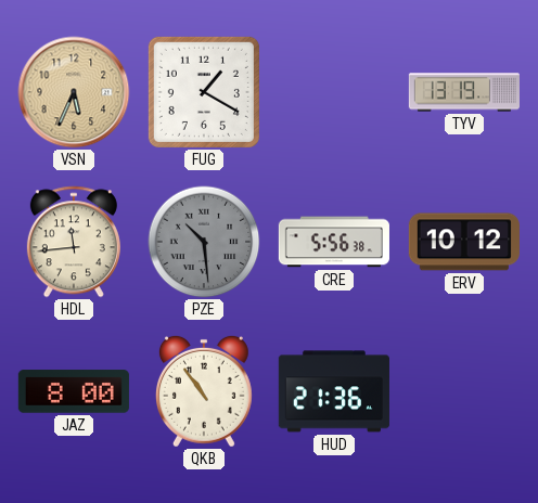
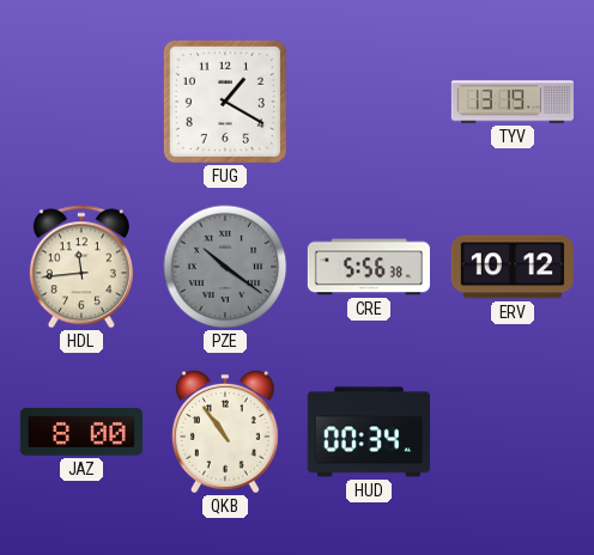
VSN: 5:34 -> none (74, 92)
PZE: 10:29 -> 10:21 (225, 267)
HUD: 21:36 -> 00:34 (369, 432)
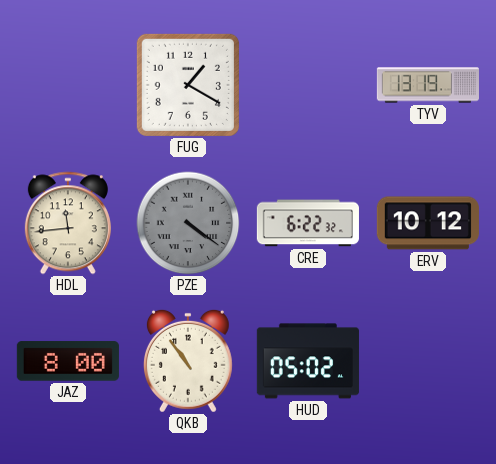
PZE: 10:21 -> 4:21 (188, 223)
CRE: 5:56 -> 6:22 (308, 223)
HUD: 00:34 -> 05:02 (308, 361)
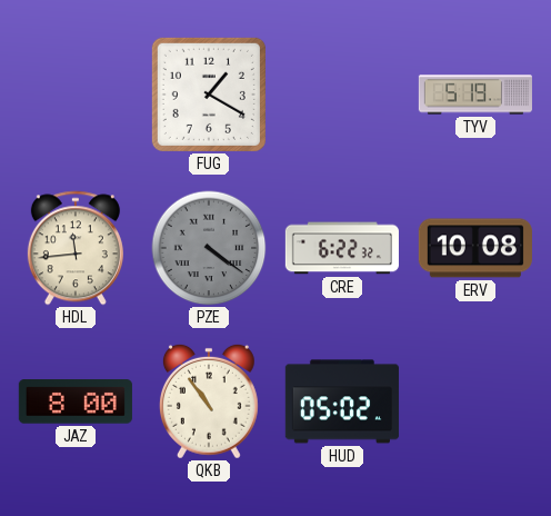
TYV: 13:19 -> 5:19 (475, 95)
ERV: 10:12 -> 10:08 (475, 248)
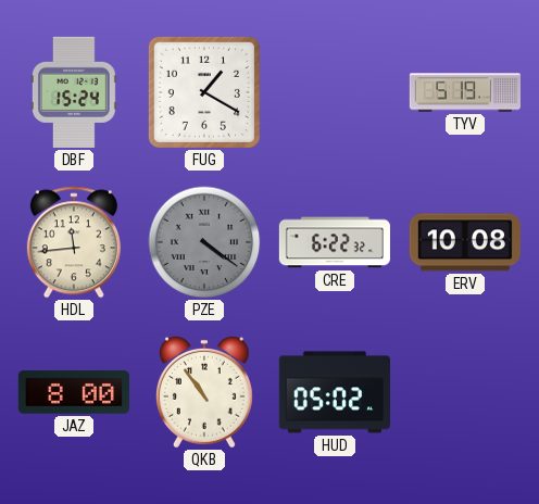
DBF: none -> 15:24 (74, 92)
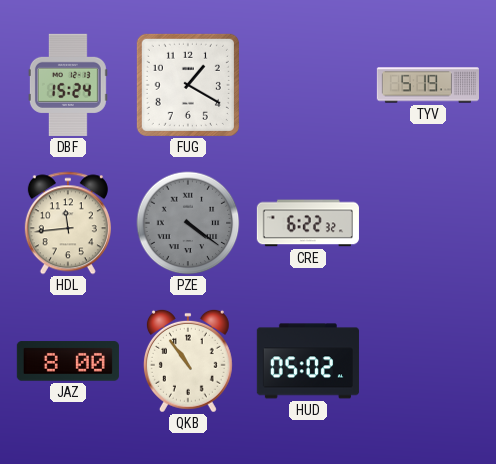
ERV: 10:08 -> none (465, 242)
